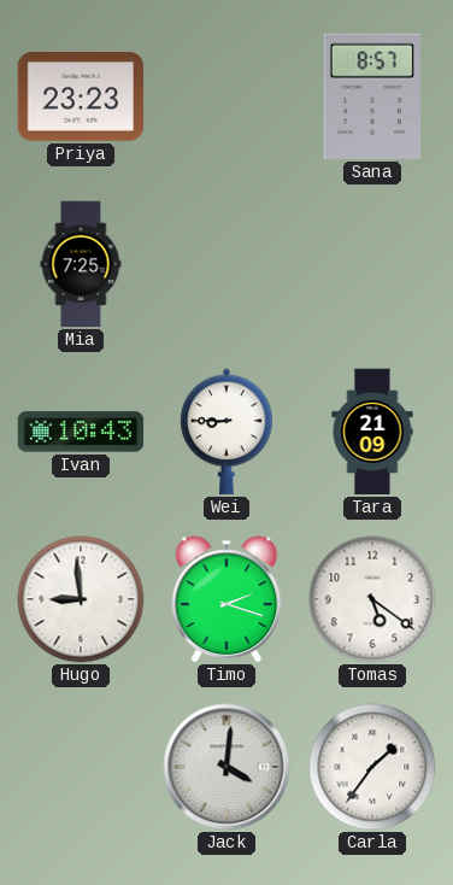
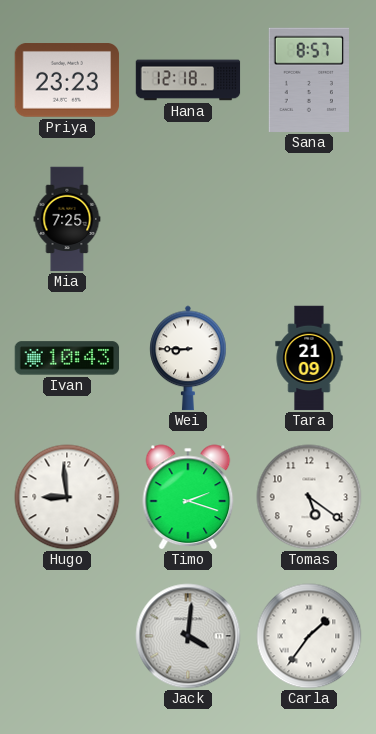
Hana: none -> 12:18 (188, 80)
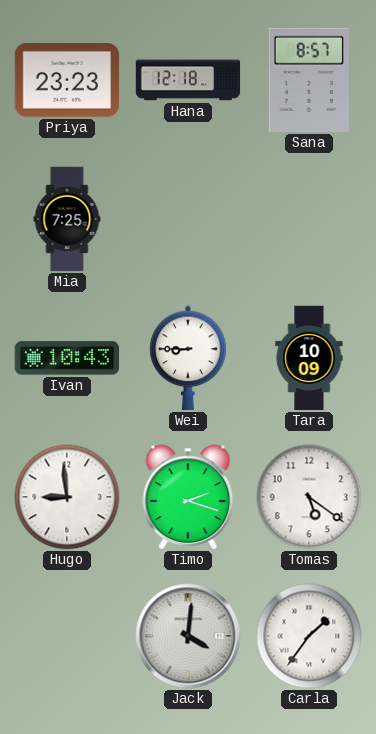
Tara: 21:09 -> 10:09 (309, 358)
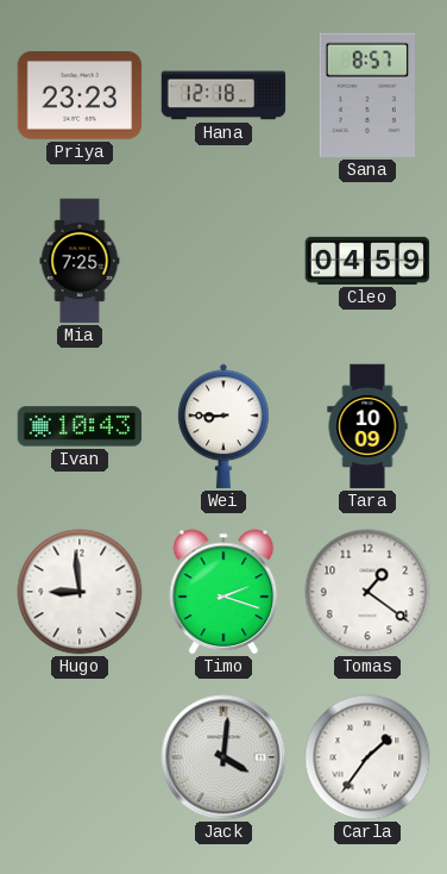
Cleo: none -> 04:59 (367, 261)
Tomas: 5:21 -> 1:21 (367, 592)
